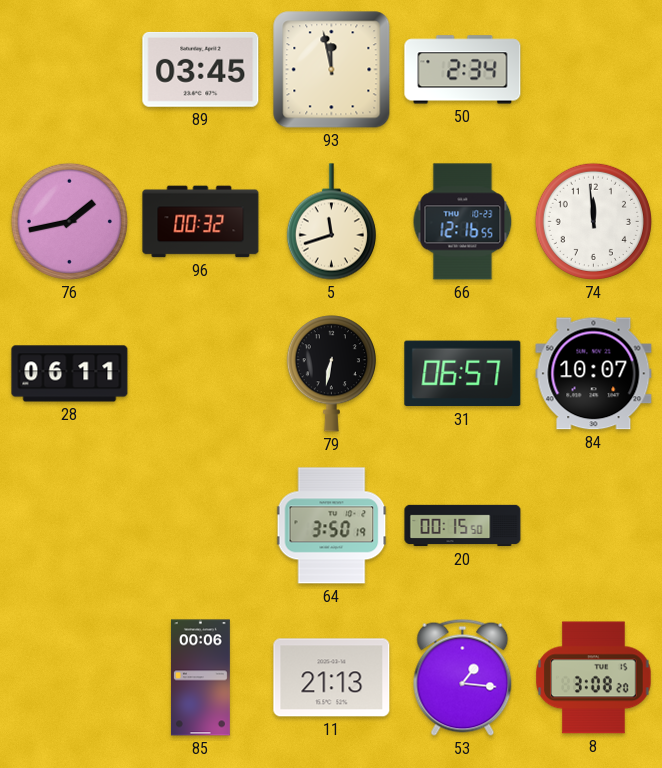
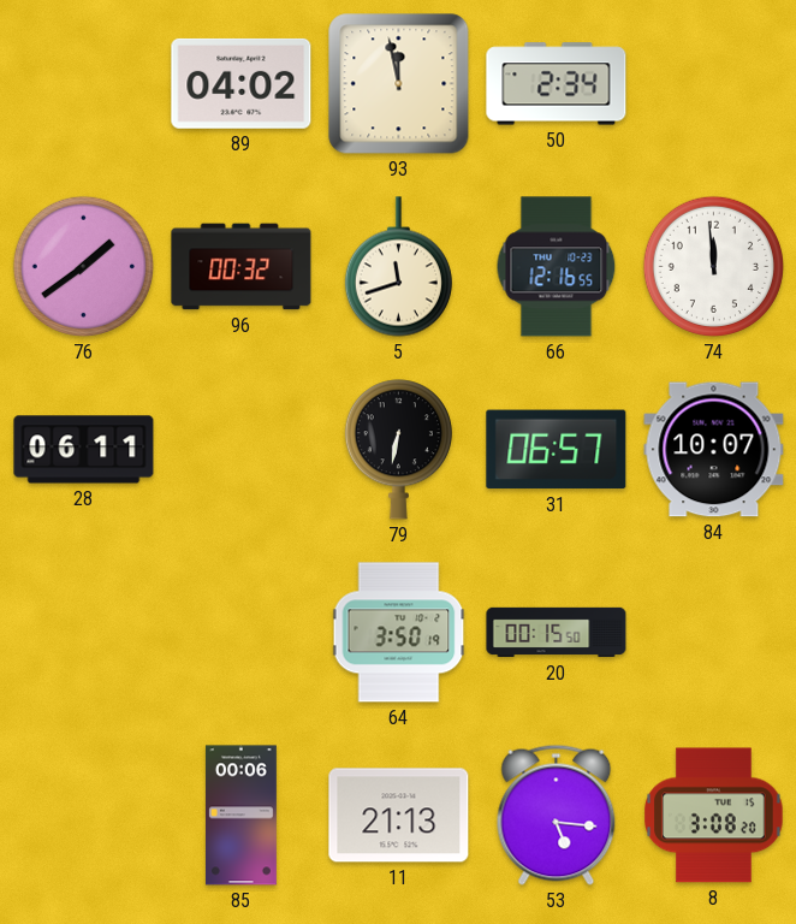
89: 03:45 -> 04:02 (242, 83)
76: 1:43 -> 1:39 (83, 266)
53: 1:16 -> 5:16 (557, 815)
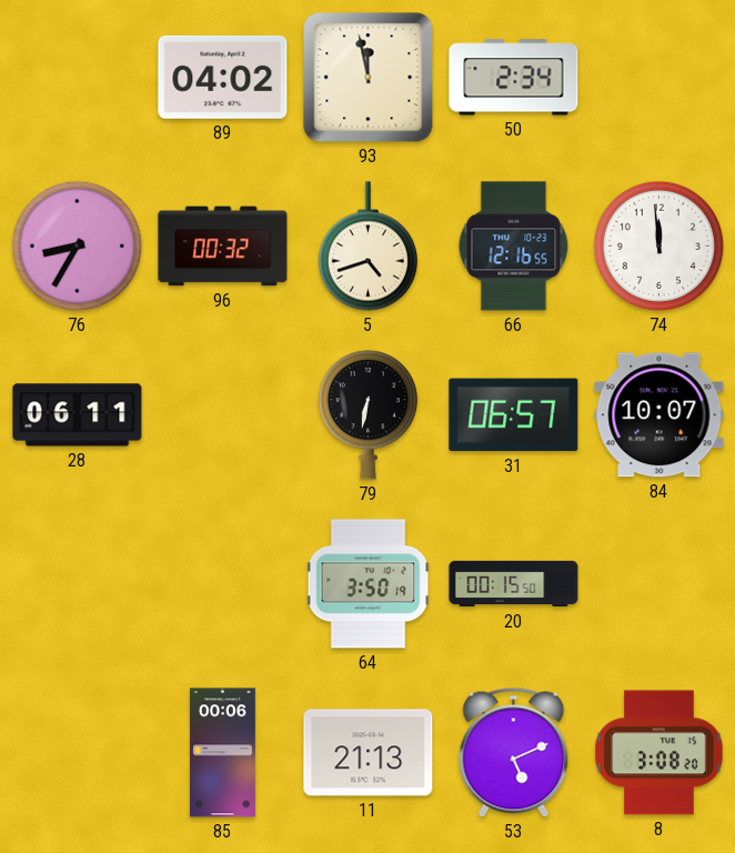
76: 1:39 -> 8:35 (77, 245)
5: 11:42 -> 4:42 (367, 247)
53: 5:16 -> 5:11 (514, 752)
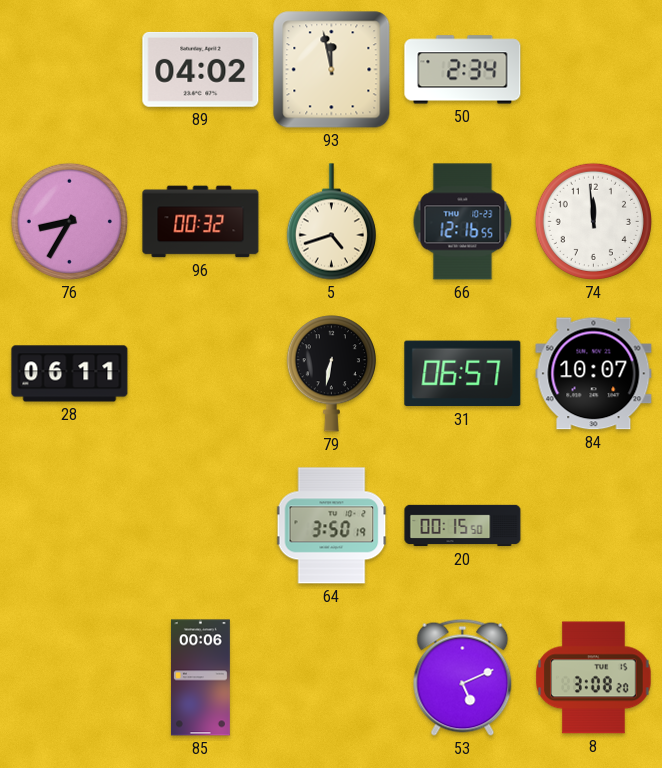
11: 21:13 -> none (369, 753)
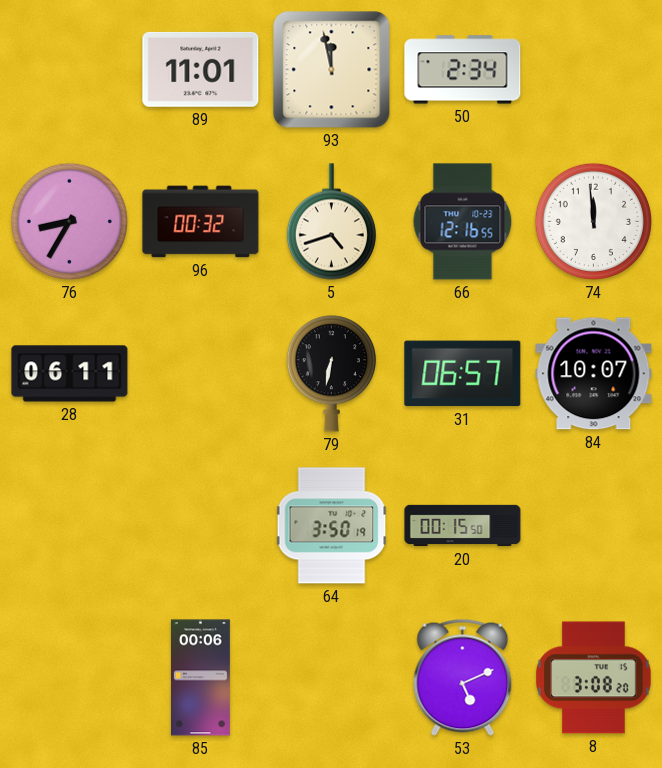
89: 04:02 -> 11:01 (201, 69)
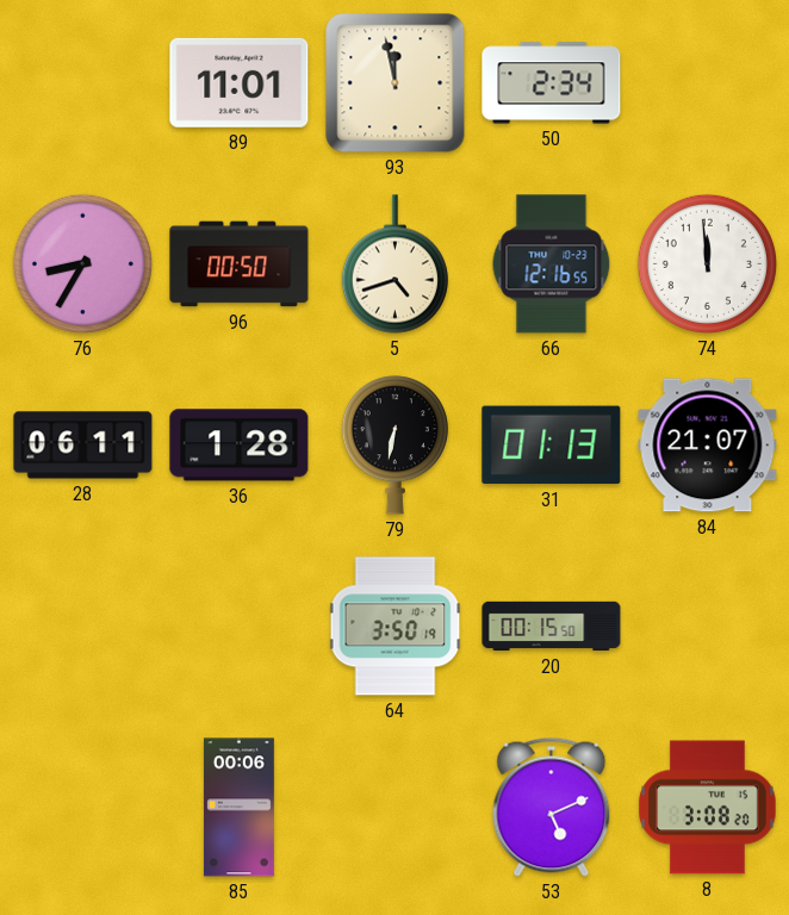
96: 00:32 -> 00:50 (240, 264)
36: none -> 1:28 (240, 446)
31: 06:57 -> 01:13 (552, 446)
84: 10:07 -> 21:07 (708, 446)
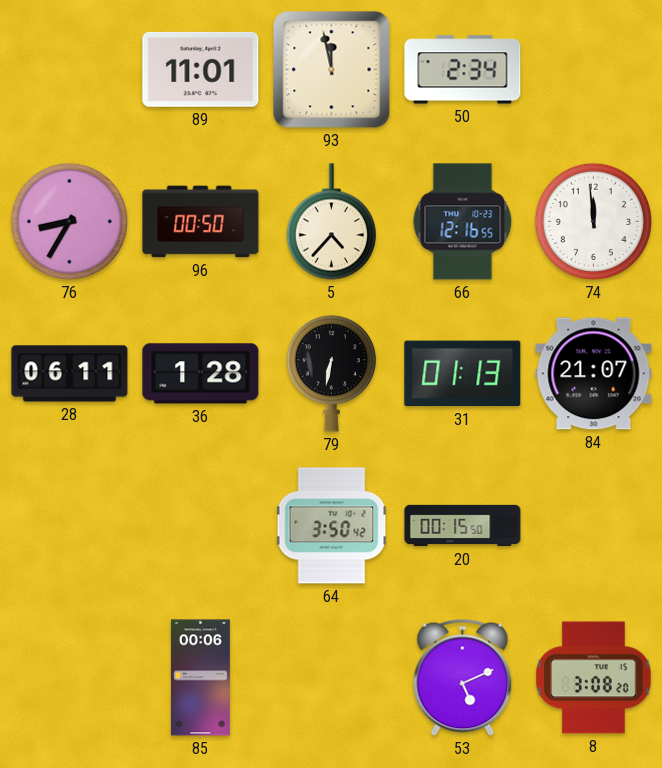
5: 4:42 -> 4:37 (331, 222)
64: 3:50:19 -> 3:50:42 (332, 526)
